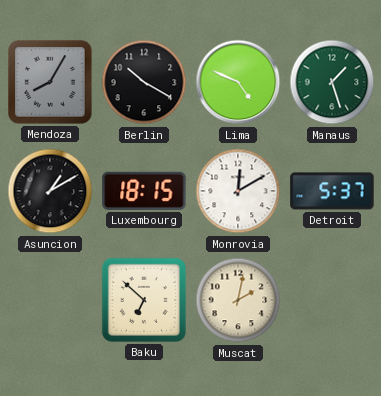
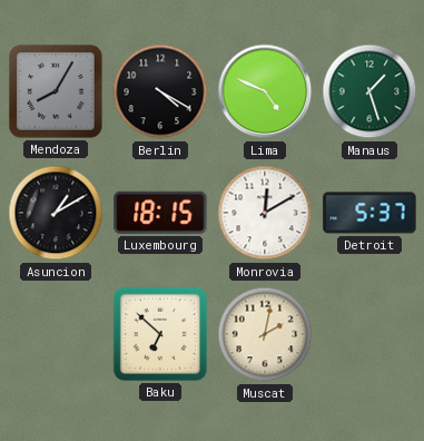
Berlin: 10:20 -> 4:20 (160, 91)
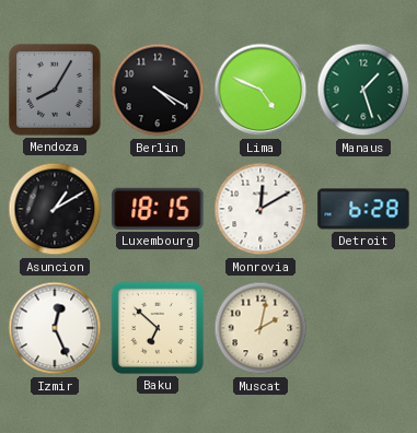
Detroit: 5:37 -> 6:28 (363, 209)
Izmir: none -> 12:26 (55, 328)
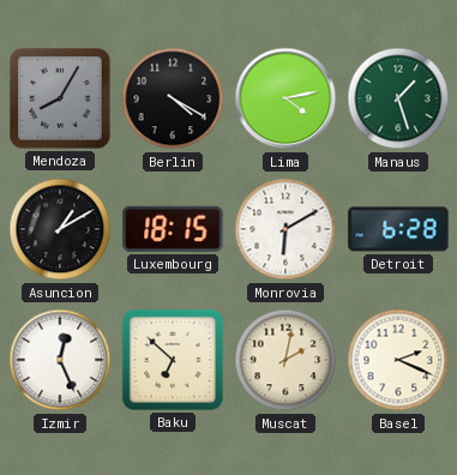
Lima: 4:49 -> 4:13 (285, 98)
Monrovia: 12:10 -> 6:10 (285, 229)
Basel: none -> 2:19 (398, 360)
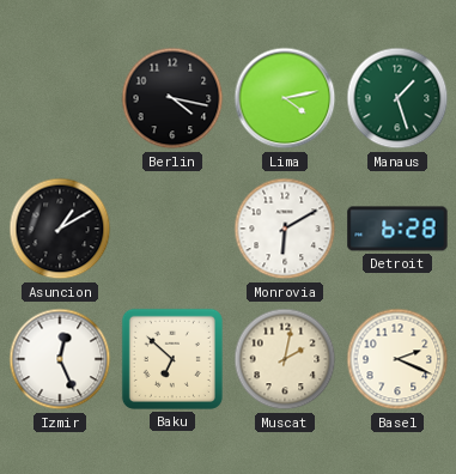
Mendoza: 8:05 -> none (60, 98)
Berlin: 4:20 -> 4:17 (172, 98)
Luxembourg: 18:15 -> none (173, 229)
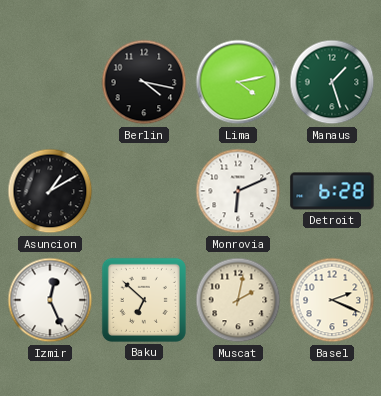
Monrovia: 6:10 -> 6:11 (238, 191)
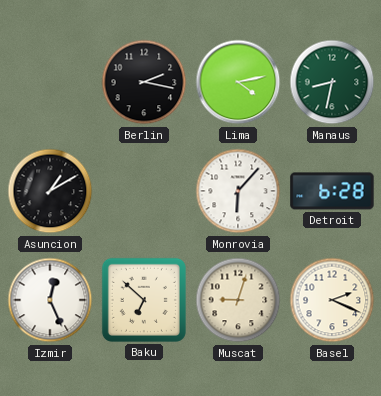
Berlin: 4:17 -> 2:17 (144, 82)
Manaus: 1:27 -> 8:32 (332, 82)
Monrovia: 6:11 -> 6:07 (238, 191)
Muscat: 2:02 -> 9:03 (238, 300)
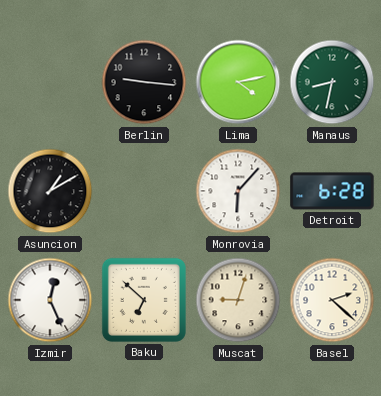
Berlin: 2:17 -> 9:16 (144, 82)
Basel: 2:19 -> 2:22 (332, 300)
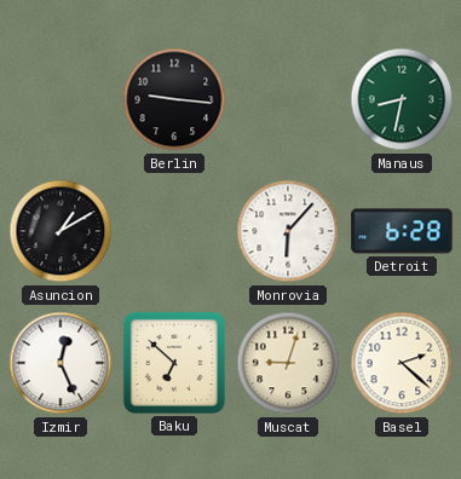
Lima: 4:13 -> none (238, 82)
